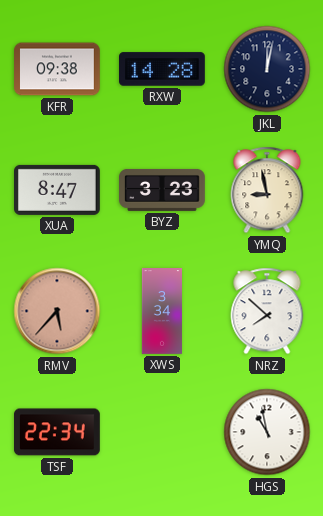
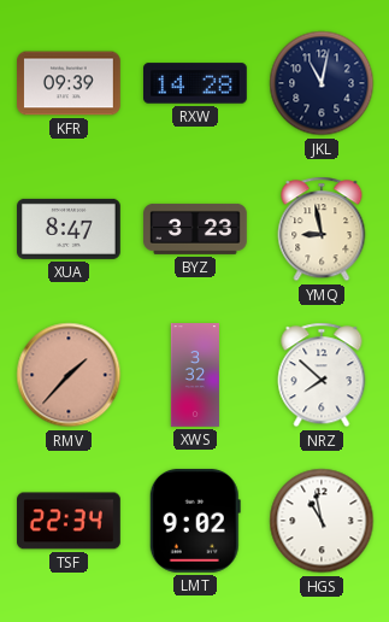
KFR: 09:38 -> 09:39 (70, 83)
JKL: 12:02 -> 11:02 (322, 83)
RMV: 5:37 -> 1:37 (69, 375)
XWS: 3:34 -> 3:32 (195, 375)
LMT: none -> 9:02 (195, 521)
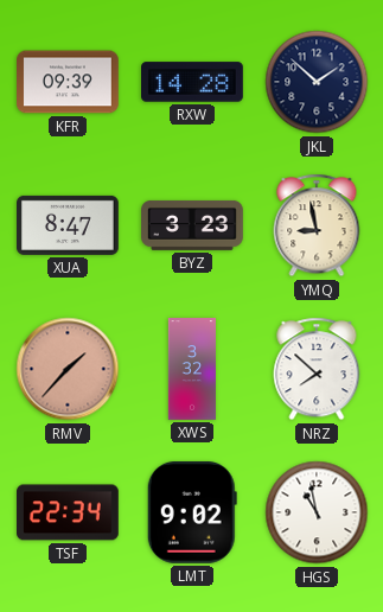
JKL: 11:02 -> 1:52 (317, 82)
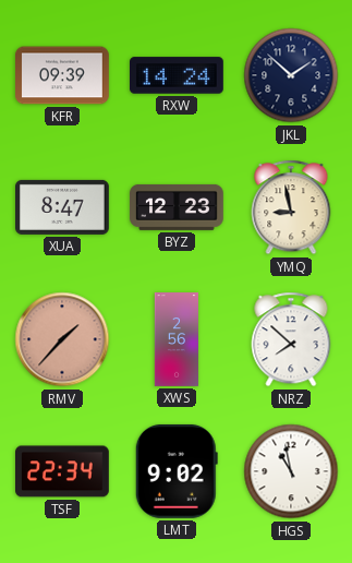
RXW: 14:28 -> 14:24 (178, 75)
BYZ: 3:23 -> 12:23 (177, 207)
XWS: 3:32 -> 2:56 (177, 339)
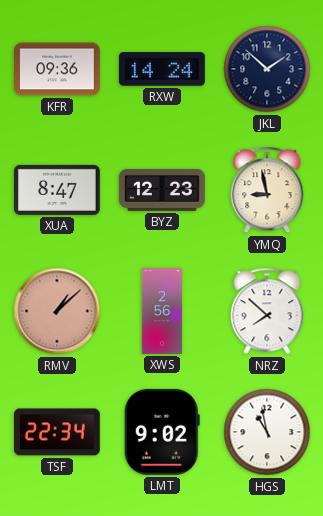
KFR: 09:39 -> 09:36 (58, 69)
RMV: 1:37 -> 1:08 (57, 311)
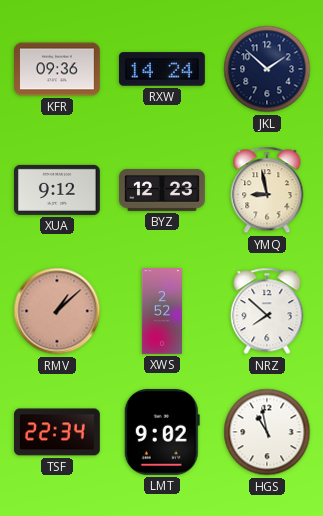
XUA: 8:47 -> 9:12 (58, 190)
XWS: 2:56 -> 2:52 (162, 311)
